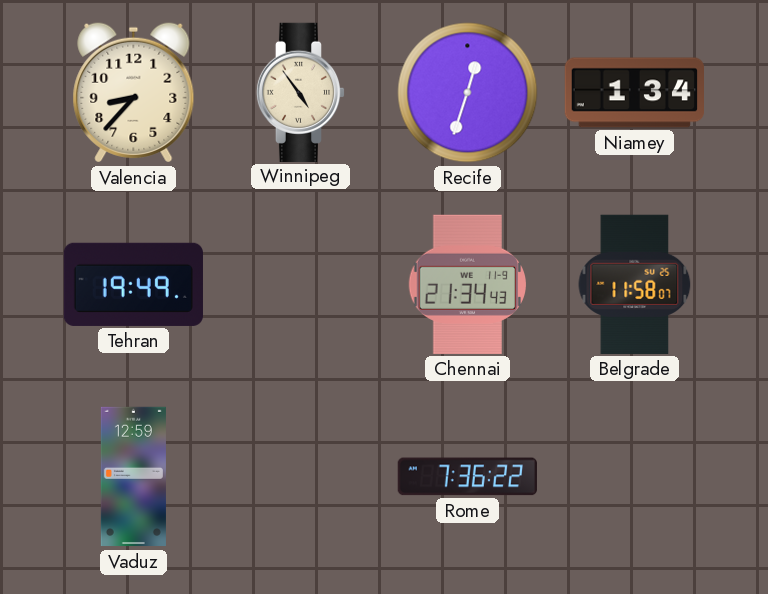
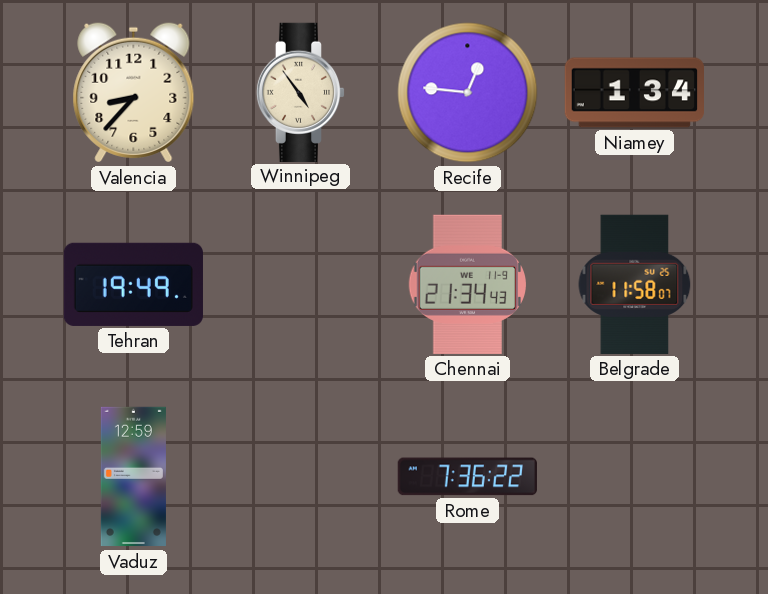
Recife: 12:33 -> 12:46 (468, 93)
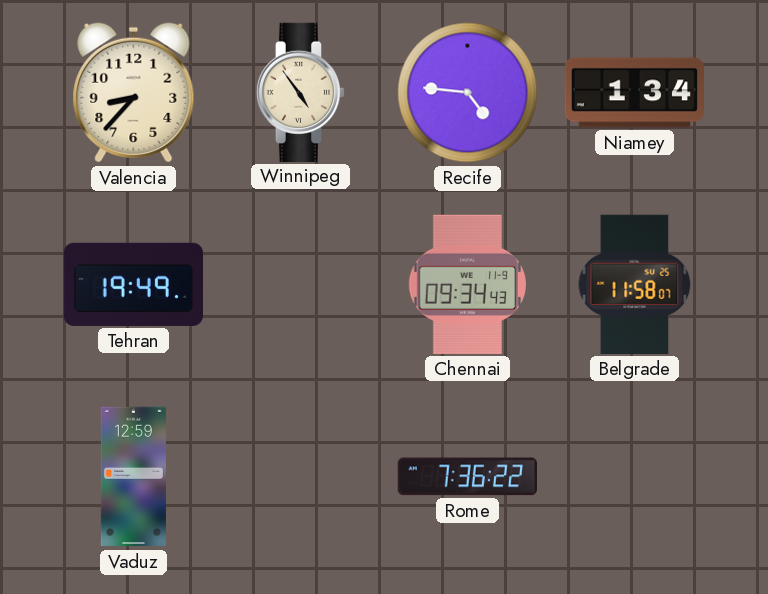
Recife: 12:46 -> 4:46 (468, 93)
Chennai: 21:34 -> 09:34 (467, 284)
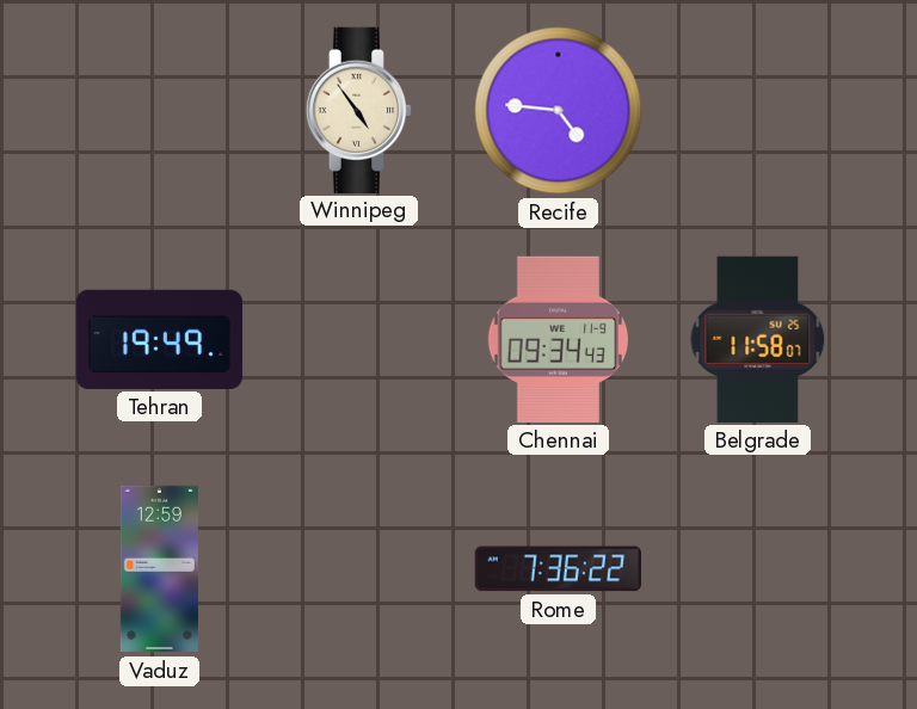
Valencia: 8:37 -> none (134, 93)
Niamey: 1:34 -> none (634, 93)
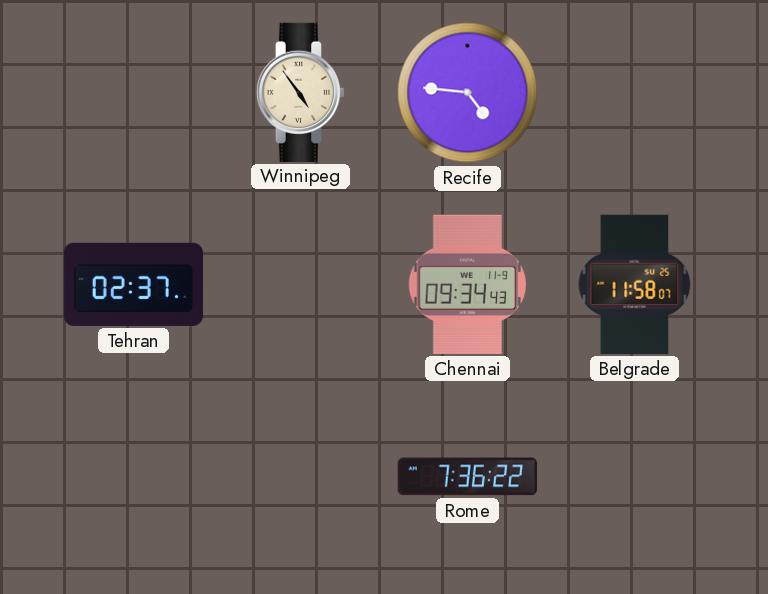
Tehran: 19:49 -> 02:37 (133, 284)
Vaduz: 12:59 -> none (159, 569)
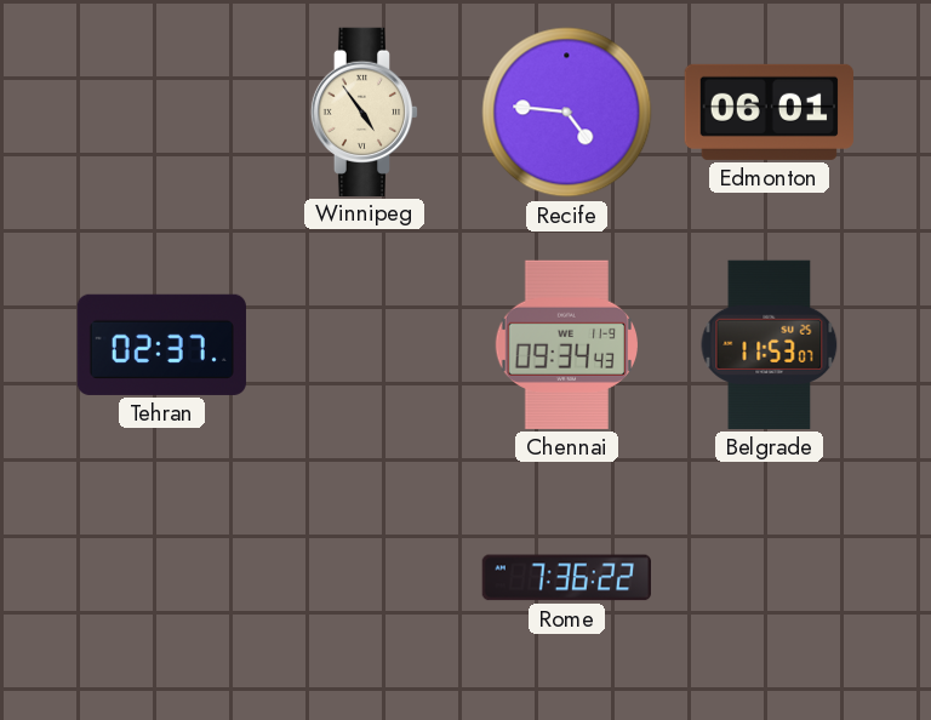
Edmonton: none -> 06:01 (769, 112)
Belgrade: 11:58 -> 11:53 (770, 344)
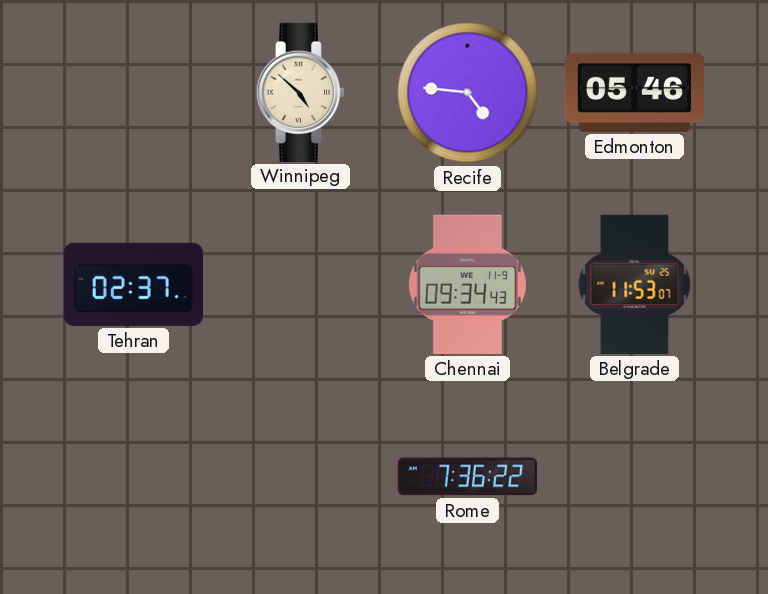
Winnipeg: 4:54 -> 4:52 (301, 92)
Edmonton: 06:01 -> 05:46 (634, 92)
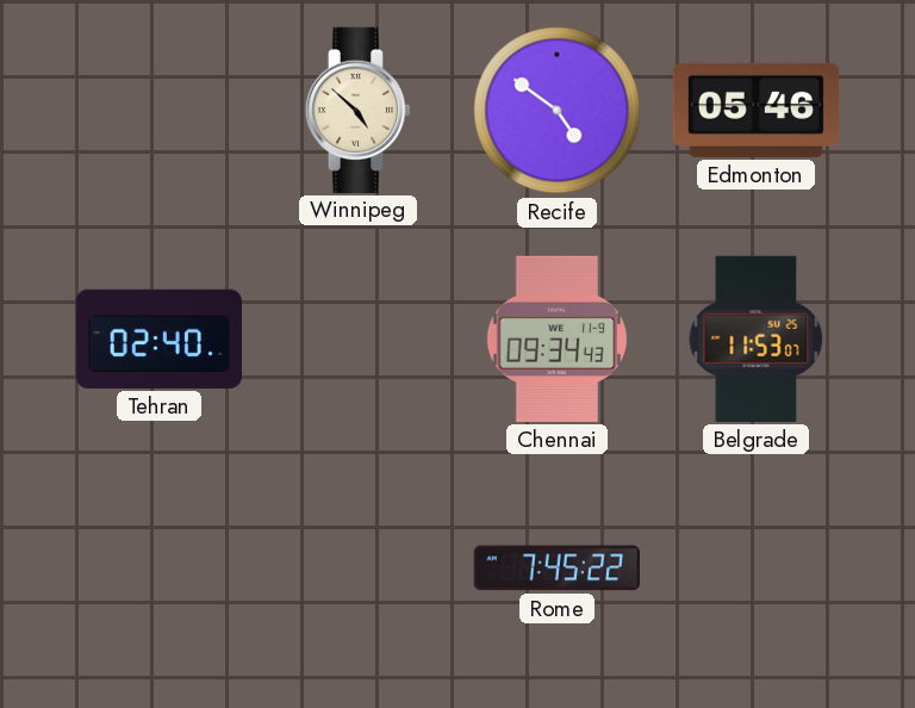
Recife: 4:46 -> 4:51 (558, 111)
Tehran: 02:37 -> 02:40 (158, 339)
Rome: 7:36 -> 7:45 (556, 569)
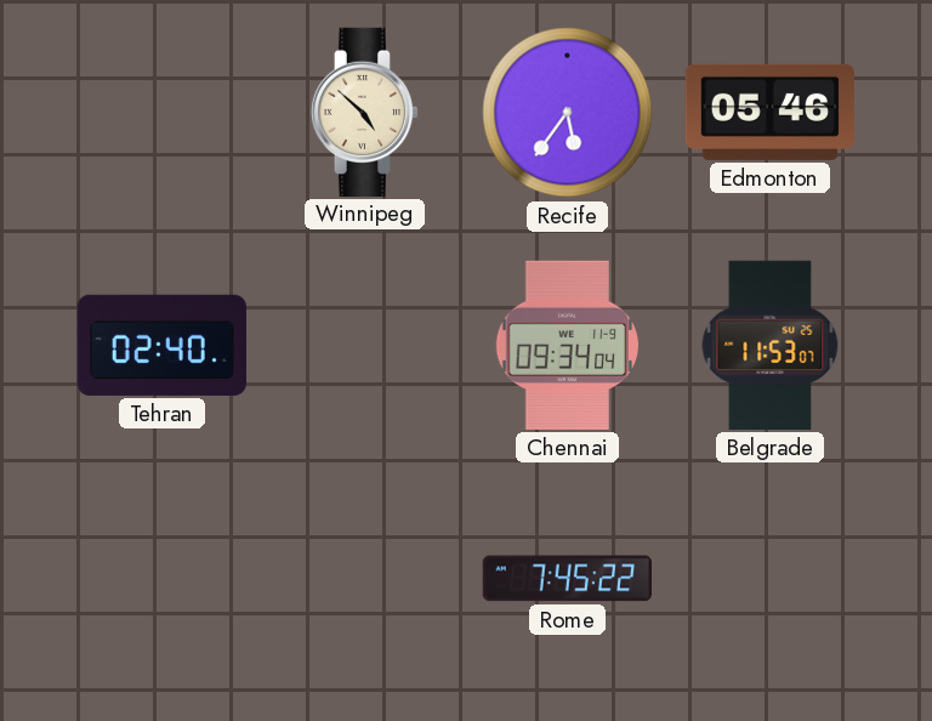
Recife: 4:51 -> 5:36 (568, 113)
Chennai: 09:34:43 -> 09:34:04 (567, 345)
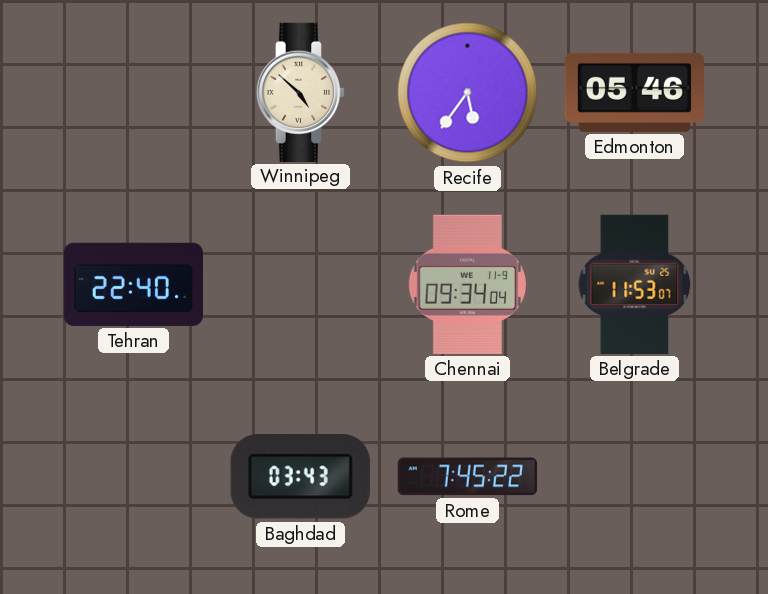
Tehran: 02:40 -> 22:40 (133, 284)
Baghdad: none -> 03:43 (300, 477)
